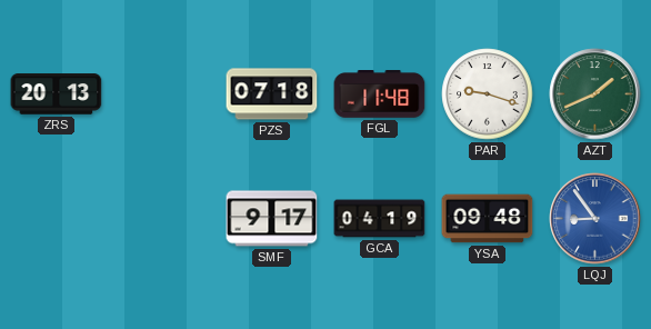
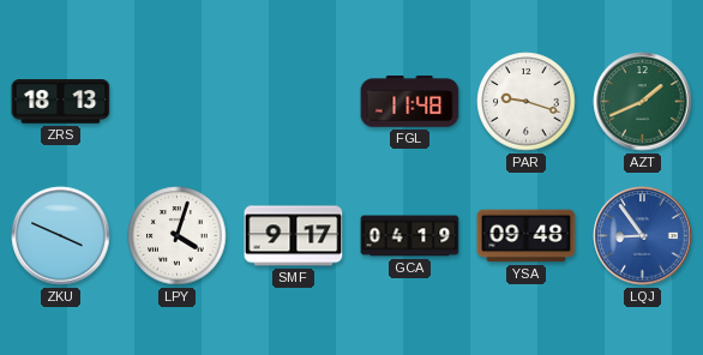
ZRS: 20:13 -> 18:13 (61, 102)
PZS: 07:18 -> none (272, 94)
ZKU: none -> 3:49 (61, 236)
LPY: none -> 4:03 (178, 236)
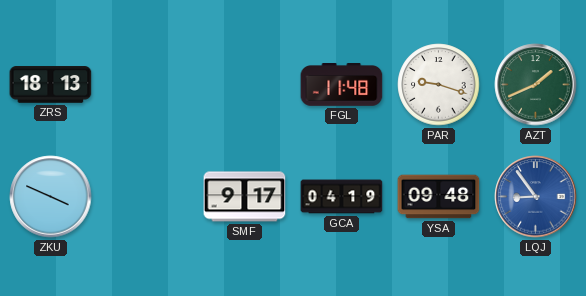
LPY: 4:03 -> none (178, 236)
